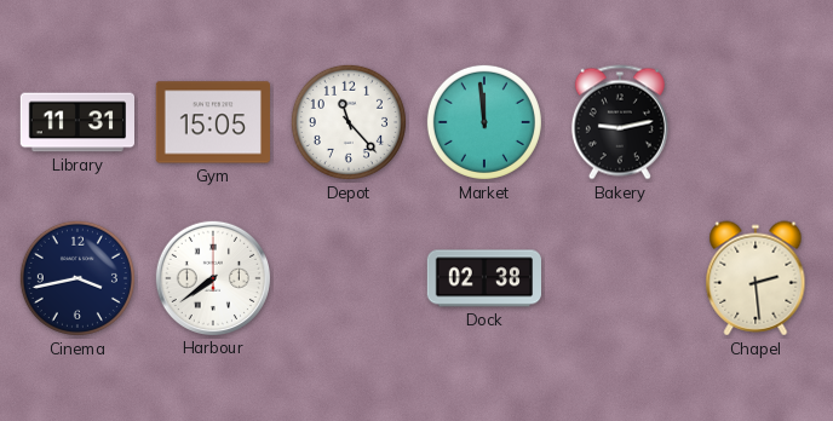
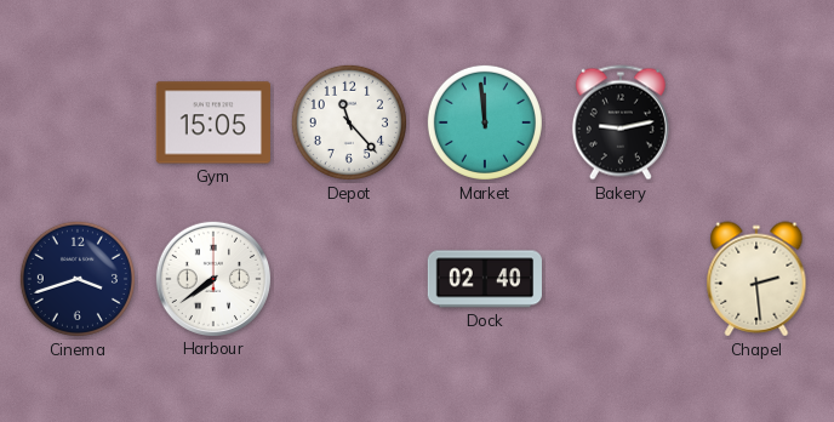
Library: 11:31 -> none (76, 122)
Cinema: 3:43 -> 3:42 (78, 279)
Dock: 02:38 -> 02:40 (484, 279)
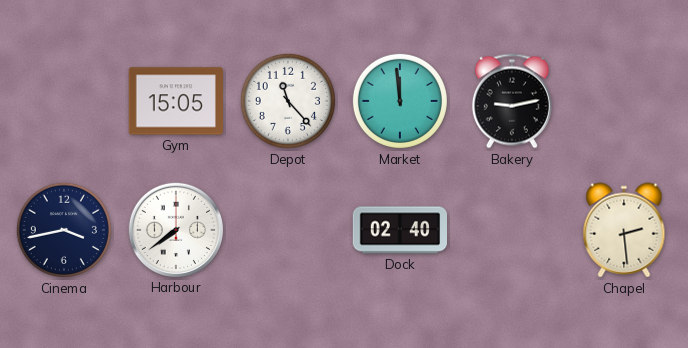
Cinema: 3:42 -> 3:43 (64, 230)
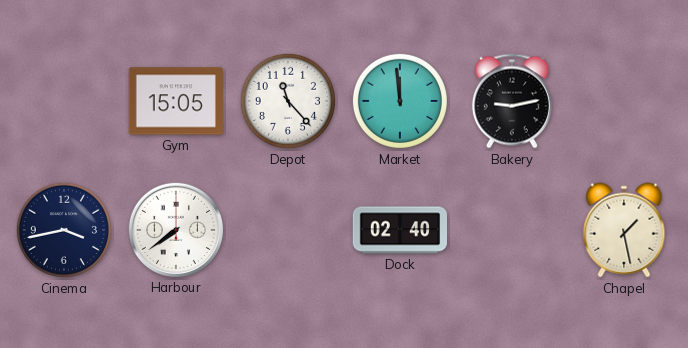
Chapel: 2:29 -> 1:28 (624, 230)
